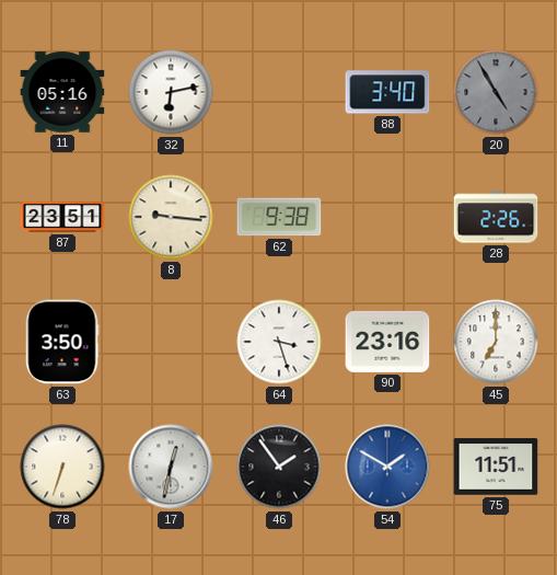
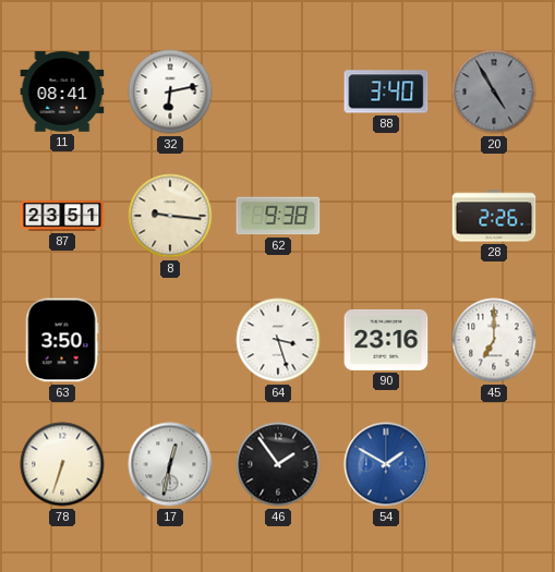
11: 05:16 -> 08:41 (62, 92)
75: 11:51 -> none (496, 467)
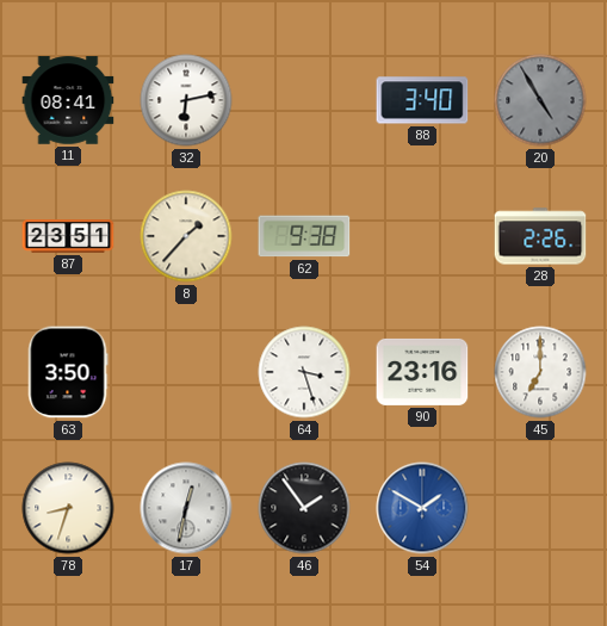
8: 9:16 -> 1:37 (186, 236)
78: 6:33 -> 8:33 (68, 508)
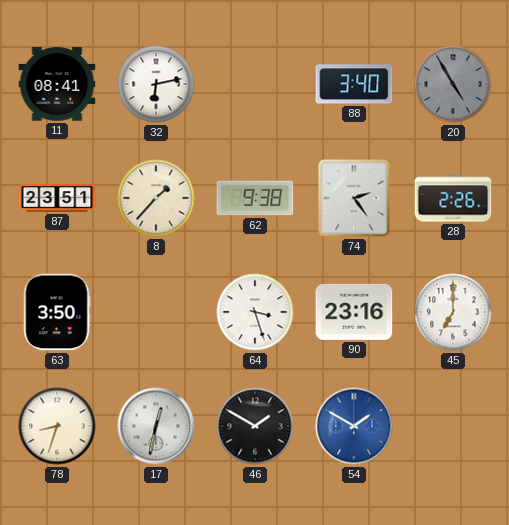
74: none -> 2:24 (354, 198)
46: 1:54 -> 1:50 (255, 426)
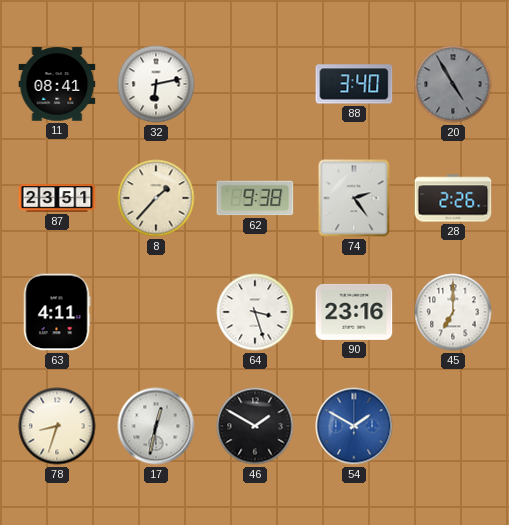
63: 3:50 -> 4:11 (57, 312)
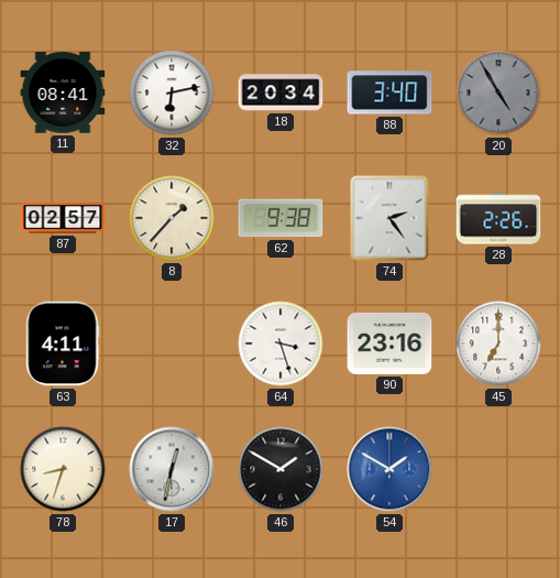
18: none -> 20:34 (281, 92)
87: 23:51 -> 02:57 (63, 218)
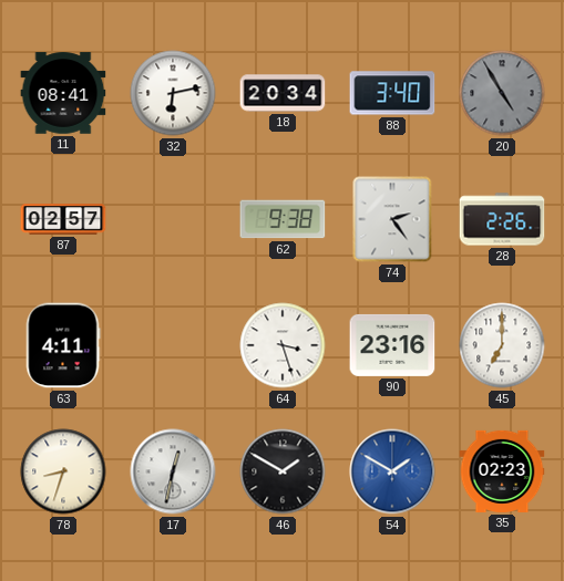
8: 1:37 -> none (172, 218)
35: none -> 02:23 (502, 471)
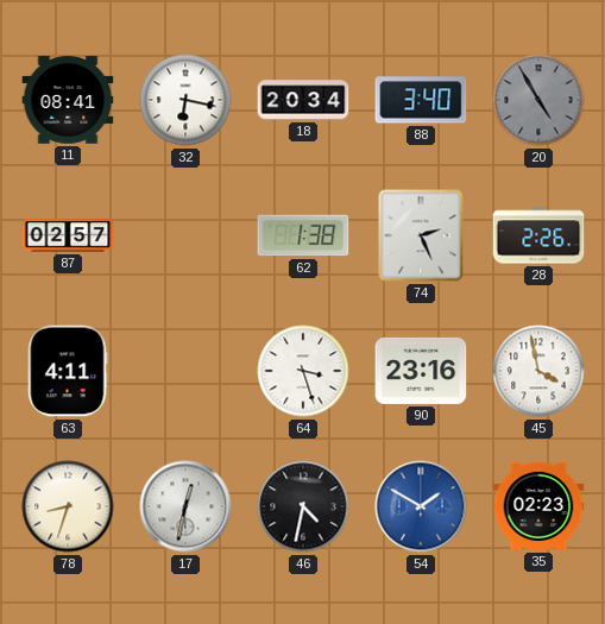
32: 6:13 -> 6:17 (185, 100)
62: 9:38 -> 1:38 (303, 235)
74: 2:24 -> 2:26 (421, 235)
45: 7:00 -> 3:58 (538, 371)
46: 1:50 -> 4:32 (303, 506)
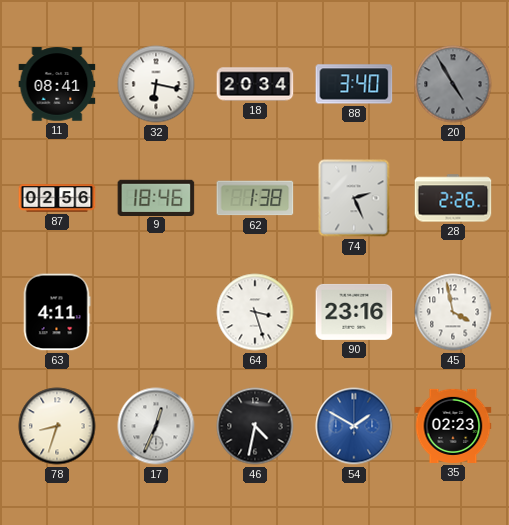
87: 02:57 -> 02:56 (57, 198)
9: none -> 18:46 (156, 197)
17: 12:32 -> 12:34 (156, 426)
